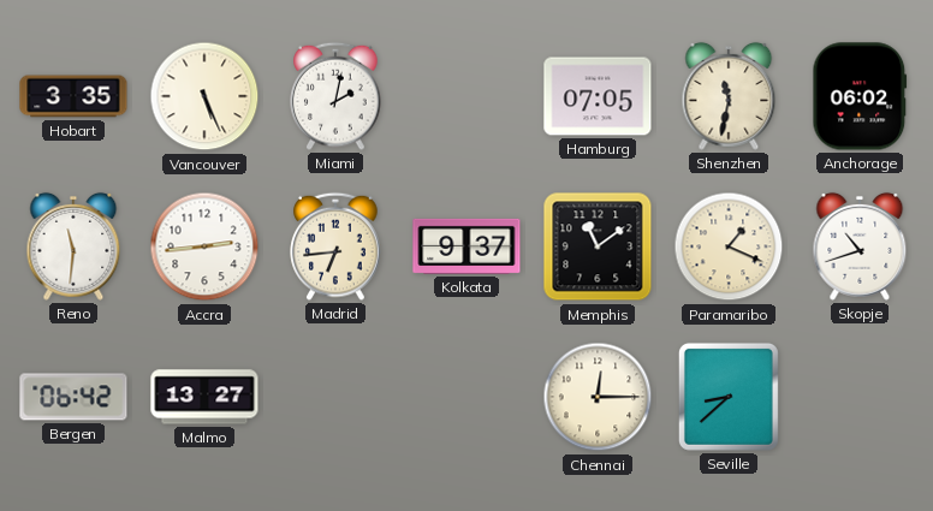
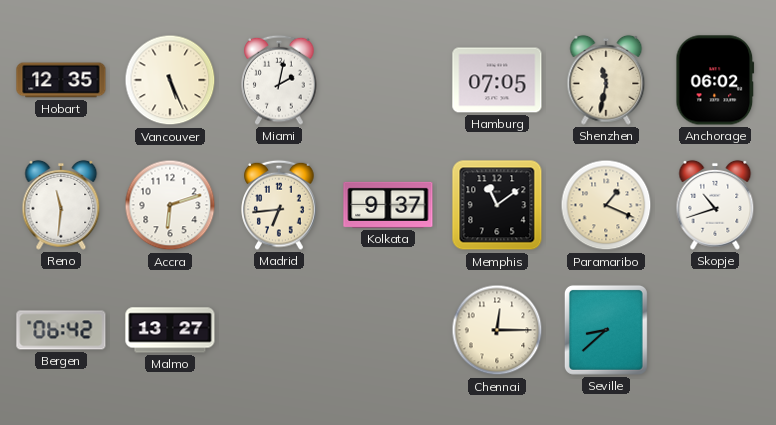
Hobart: 3:35 -> 12:35 (61, 80)
Accra: 2:44 -> 6:12 (170, 205)
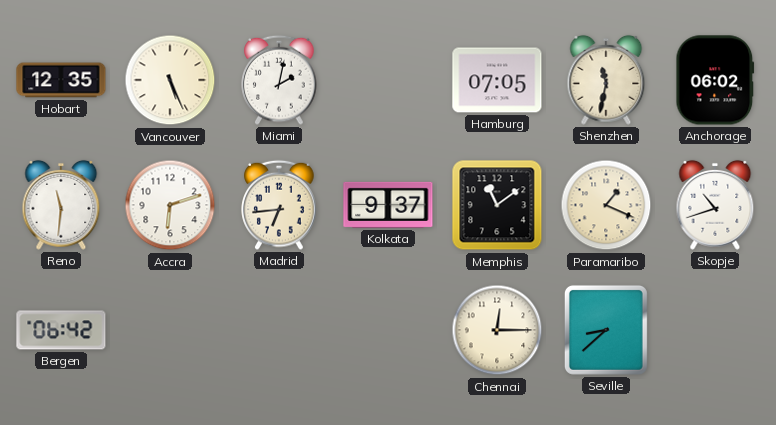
Malmo: 13:27 -> none (170, 330)
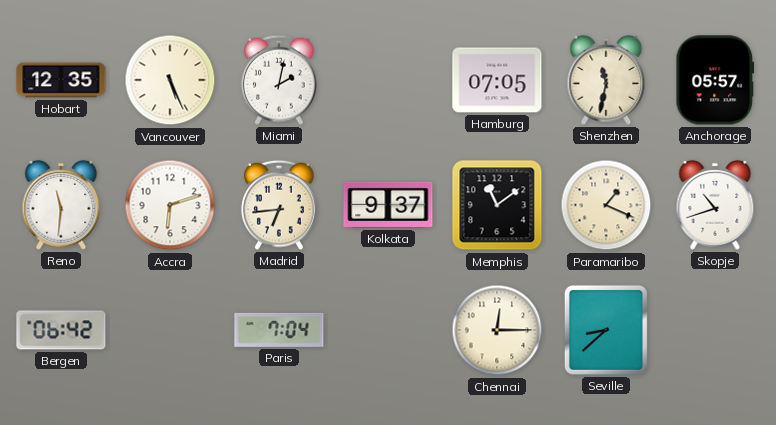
Anchorage: 06:02 -> 05:57 (715, 80)
Paris: none -> 7:04 (279, 330)
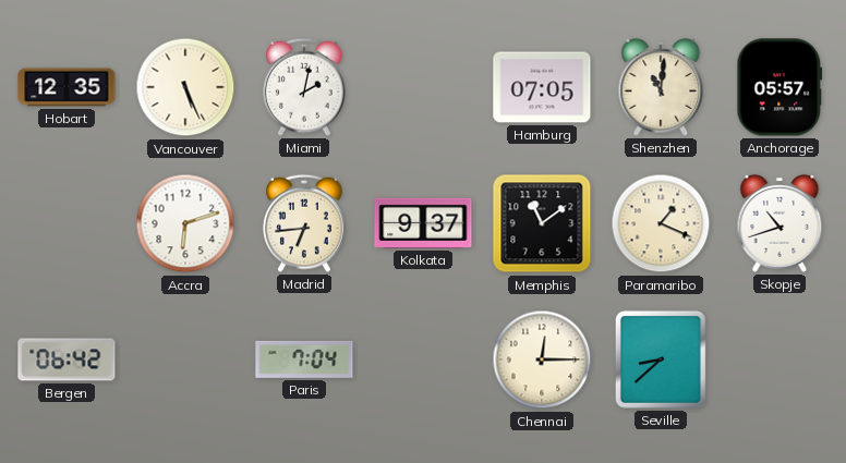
Shenzhen: 11:32 -> 11:01 (661, 87)
Reno: 11:31 -> none (61, 205)
